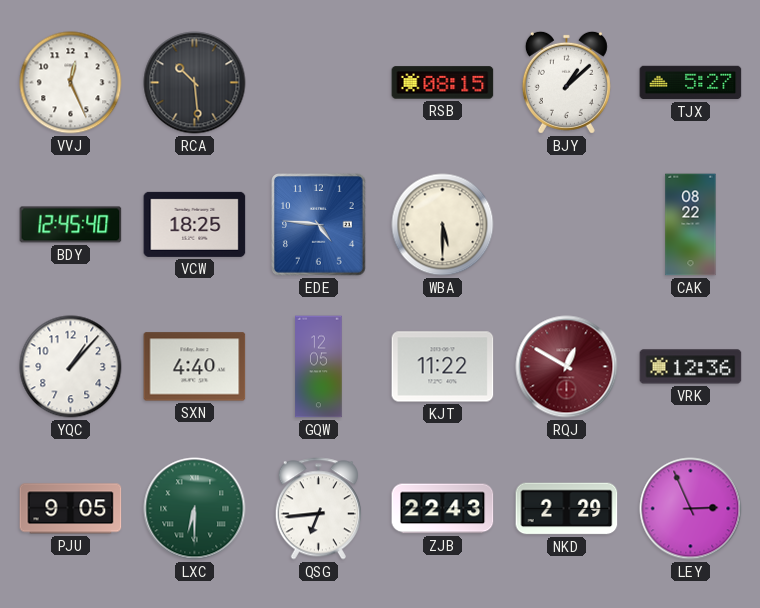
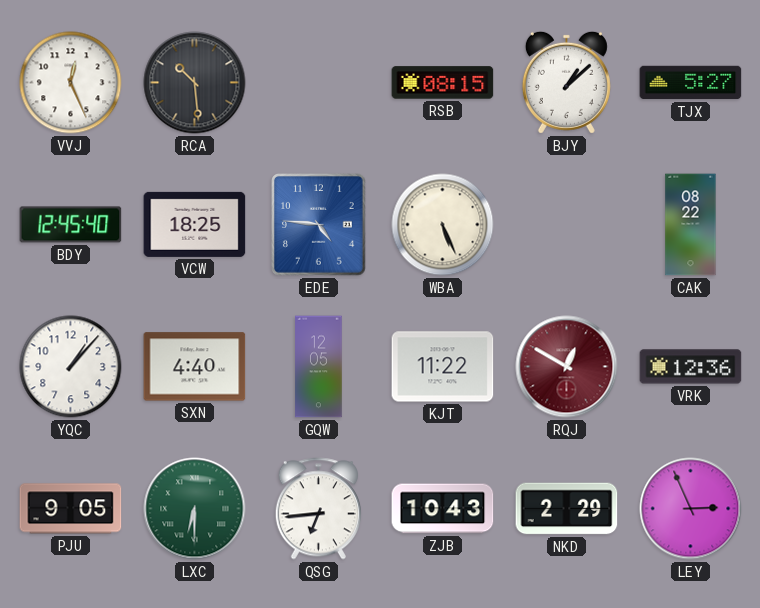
WBA: 5:30 -> 5:26 (443, 225)
ZJB: 22:43 -> 10:43 (443, 509)
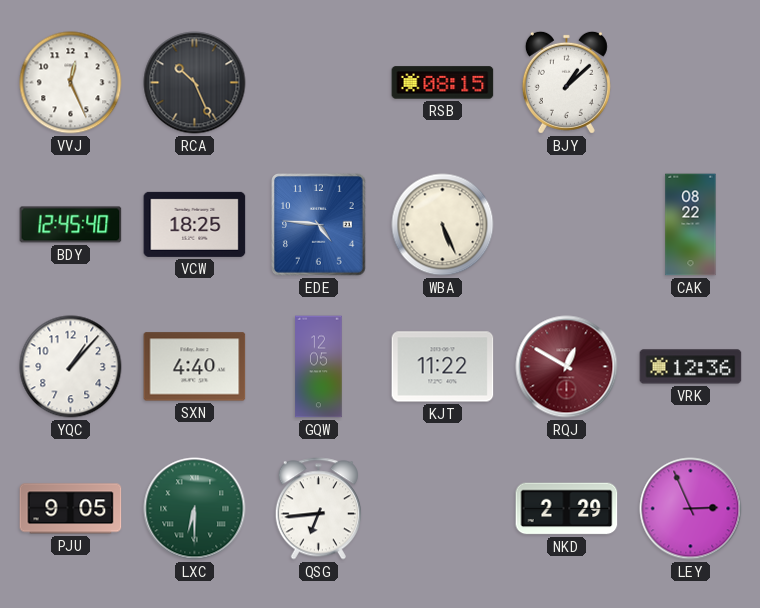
RCA: 10:29 -> 10:26 (195, 83)
TJX: 5:27 -> none (691, 83)
ZJB: 10:43 -> none (443, 509)
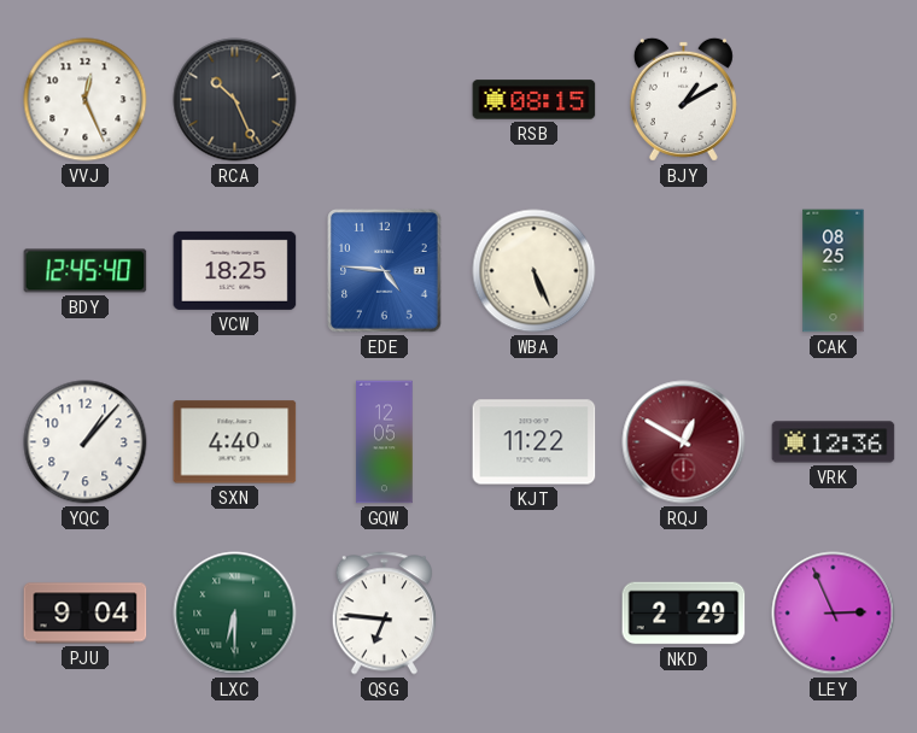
BJY: 1:08 -> 1:10 (683, 99)
CAK: 08:22 -> 08:25 (834, 271)
PJU: 9:05 -> 9:04 (86, 614)
QSG: 6:44 -> 6:46 (384, 614)
